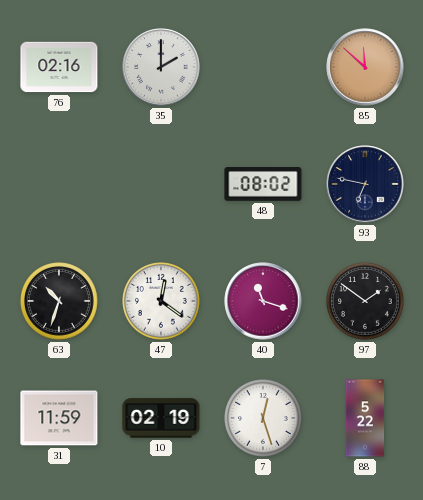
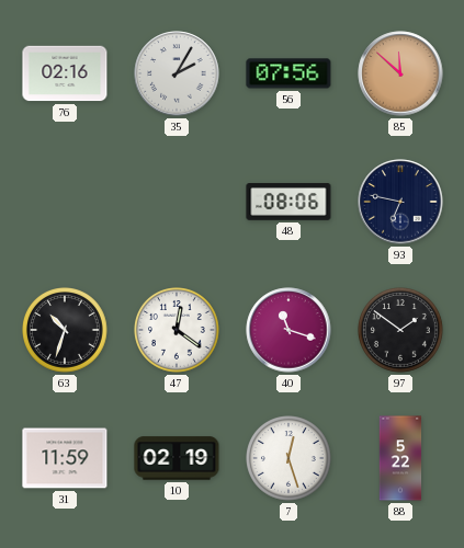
35: 2:00 -> 2:05 (177, 73)
56: none -> 07:56 (288, 73)
48: 08:02 -> 08:06 (288, 202)
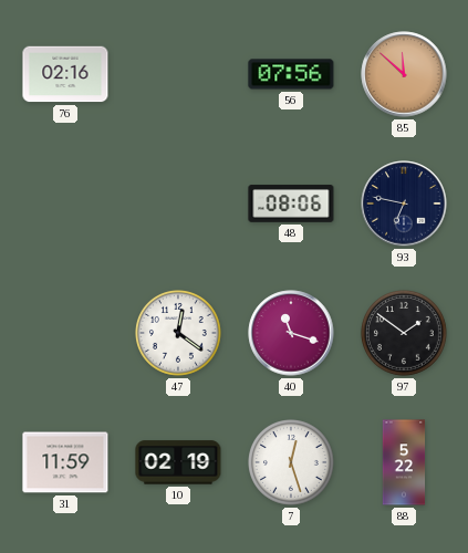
35: 2:05 -> none (177, 73)
63: 10:33 -> none (66, 331)
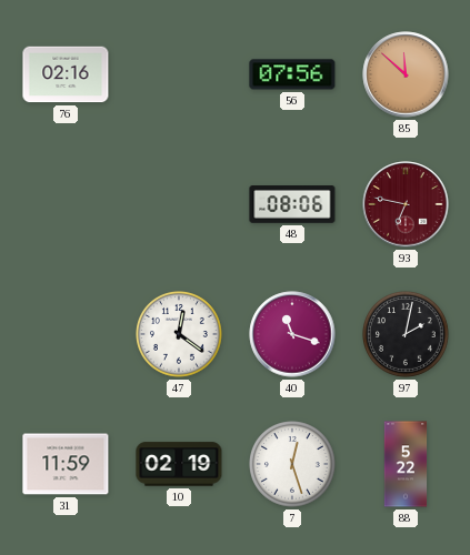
93 dial: navy -> burgundy (406, 204)
97: 1:51 -> 2:02 (407, 335)
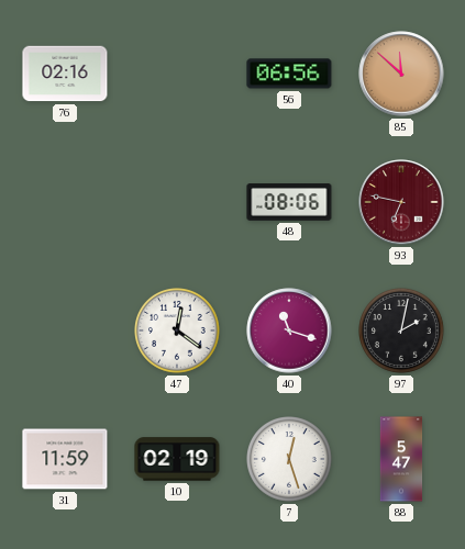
56: 07:56 -> 06:56 (289, 74)
88: 5:22 -> 5:47 (401, 459)
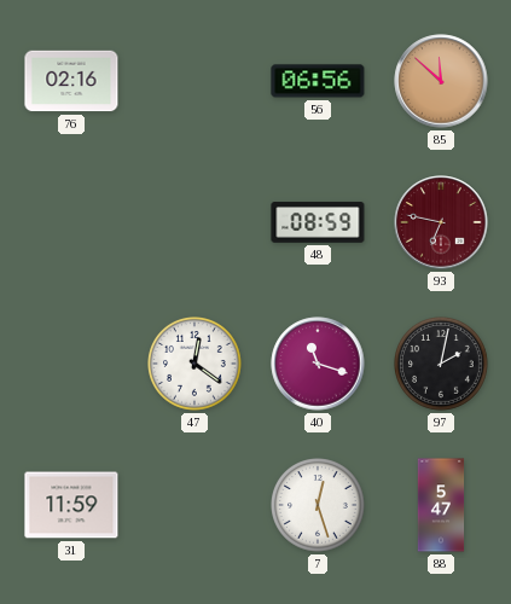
48: 08:06 -> 08:59 (318, 222)
10: 02:19 -> none (177, 459)
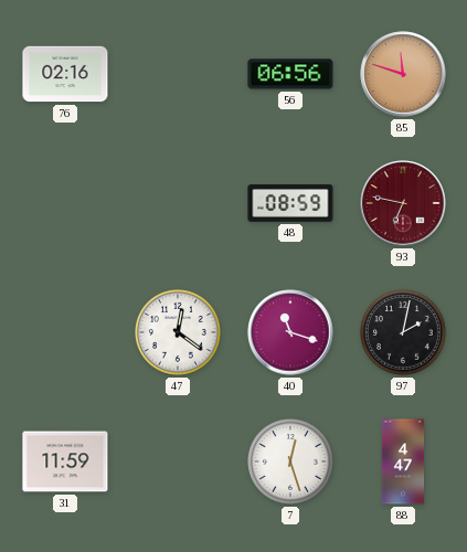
85: 11:52 -> 11:48 (403, 74)
88: 5:47 -> 4:47 (403, 461)
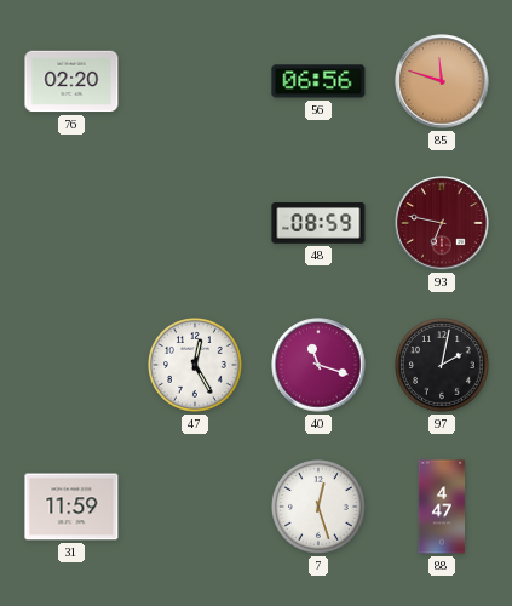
76: 02:16 -> 02:20 (71, 81)
47: 12:21 -> 12:25 (196, 366)
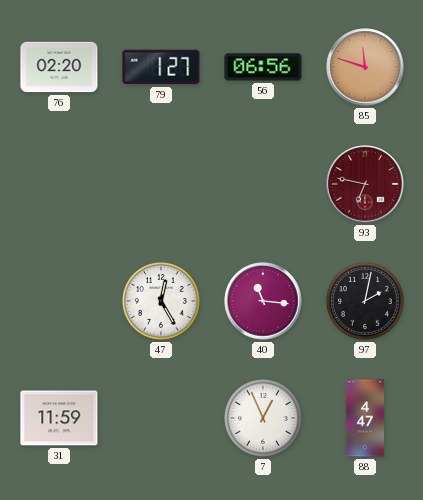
79: none -> 1:27 (161, 67)
48: 08:59 -> none (318, 223)
40: 11:18 -> 11:16 (263, 301)
7: 12:27 -> 12:56 (264, 419)
